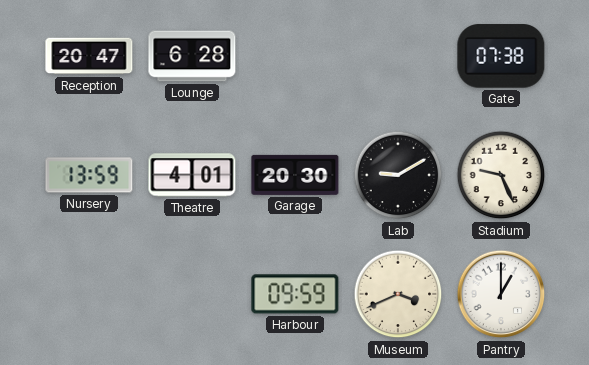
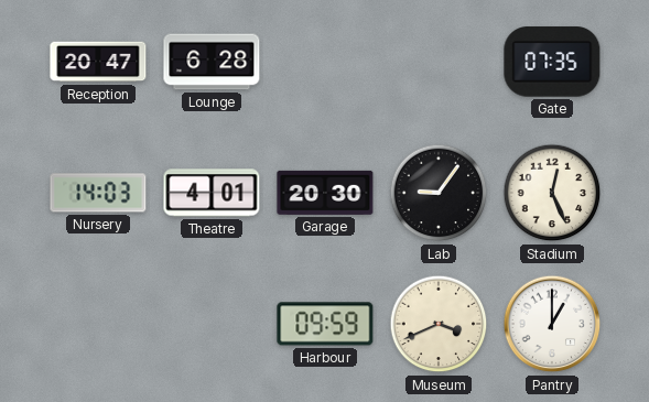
Gate: 07:38 -> 07:35 (552, 62)
Nursery: 13:59 -> 14:03 (98, 193)
Lab: 9:10 -> 9:06 (439, 193)
Stadium: 9:26 -> 12:26 (552, 193)
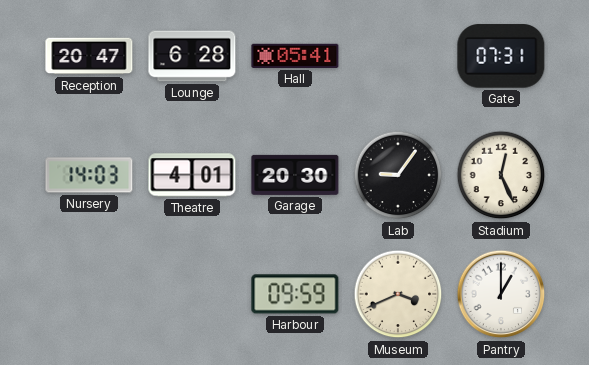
Hall: none -> 05:41 (295, 56)
Gate: 07:35 -> 07:31 (501, 56)
